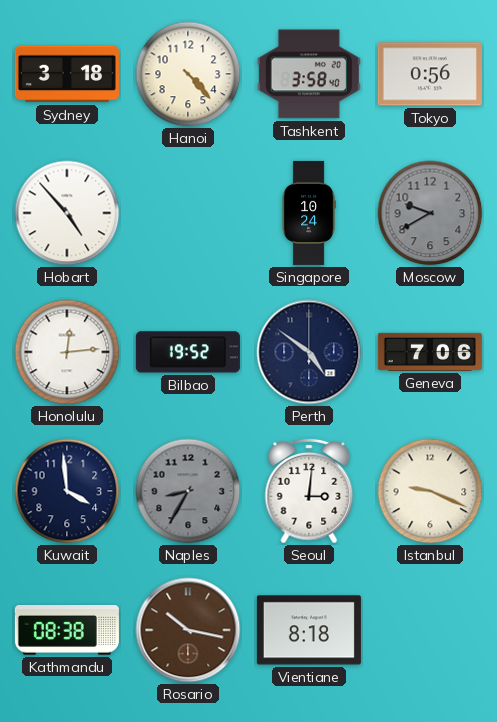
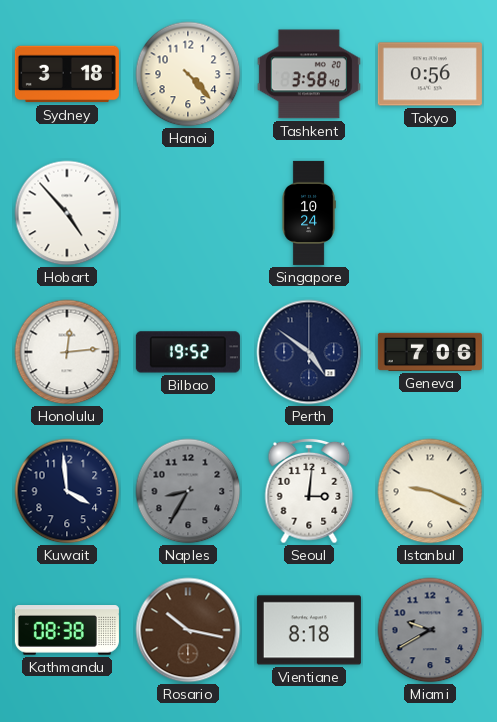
Moscow: 9:40 -> none (430, 213)
Miami: none -> 9:40 (430, 630)
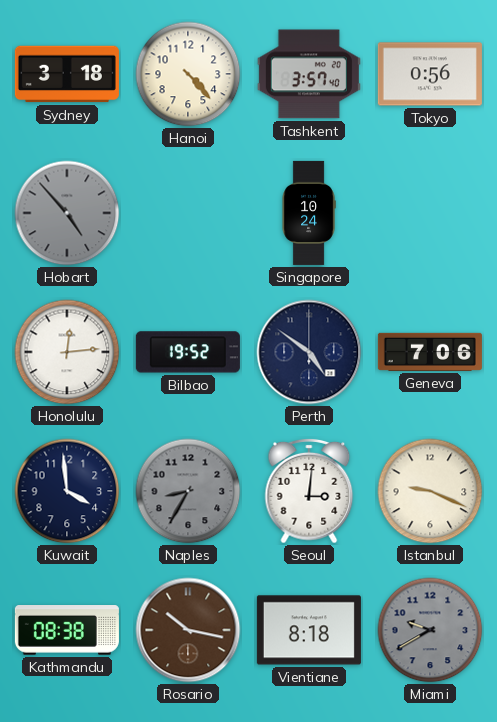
Tashkent: 3:58 -> 3:57 (309, 74)
Hobart dial: white -> grey (67, 213)
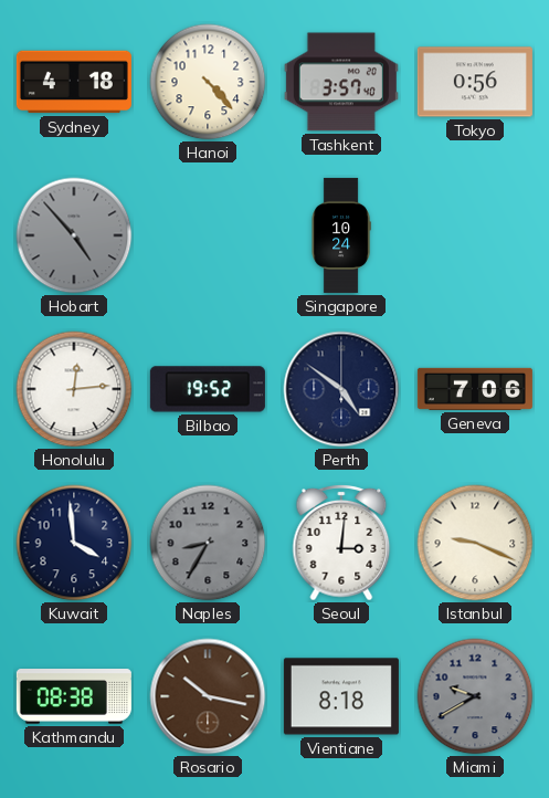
Sydney: 3:18 -> 4:18 (74, 82)
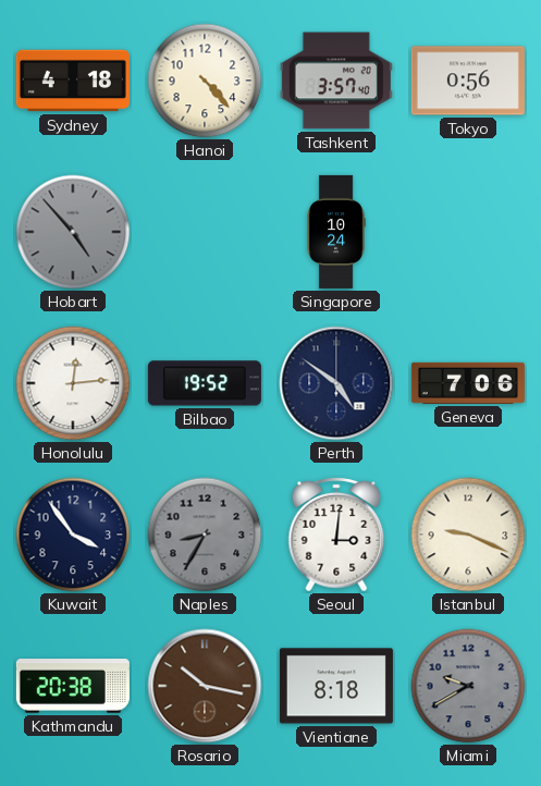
Kuwait: 3:59 -> 3:54 (73, 535)
Kathmandu: 08:38 -> 20:38 (73, 687)
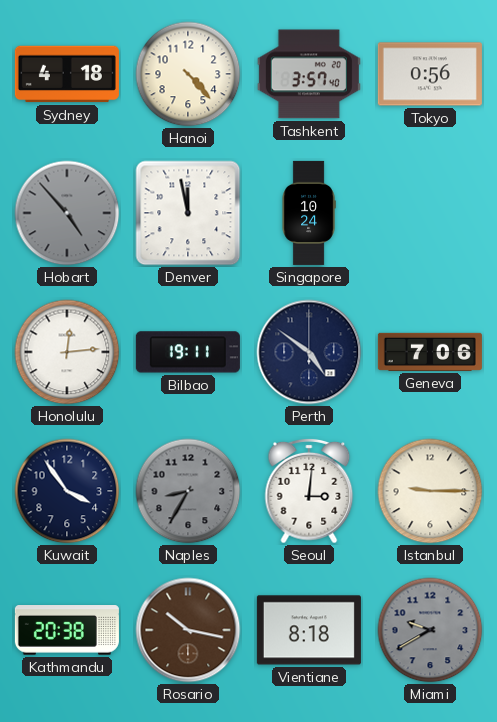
Denver: none -> 11:58 (188, 213)
Bilbao: 19:52 -> 19:11 (188, 352)
Istanbul: 9:19 -> 9:15 (430, 491)
